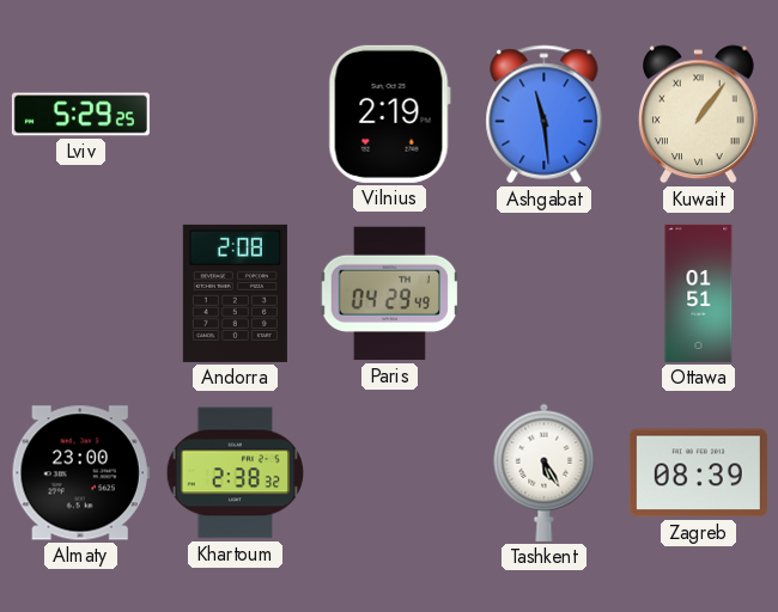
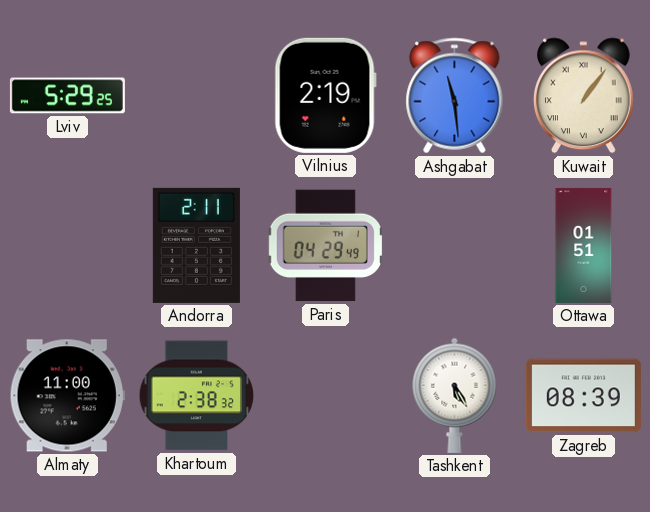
Andorra: 2:08 -> 2:11 (196, 245)
Almaty: 23:00 -> 11:00 (67, 396)
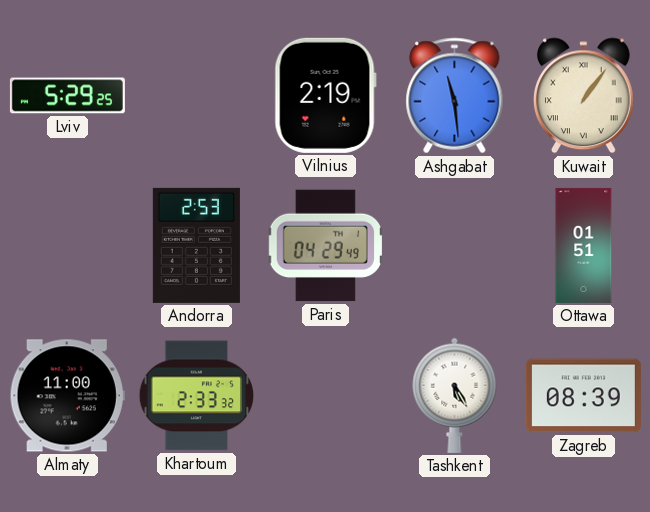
Andorra: 2:11 -> 2:53 (196, 245)
Khartoum: 2:38 -> 2:33 (197, 396)
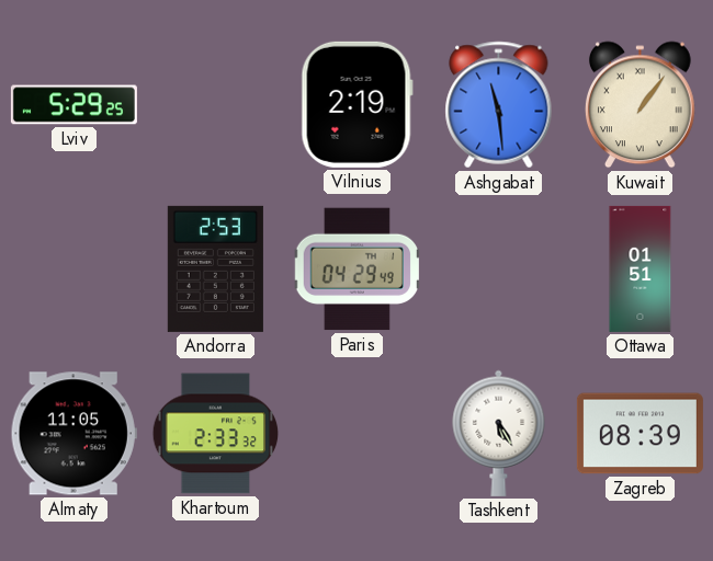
Almaty: 11:00 -> 11:05 (73, 434)
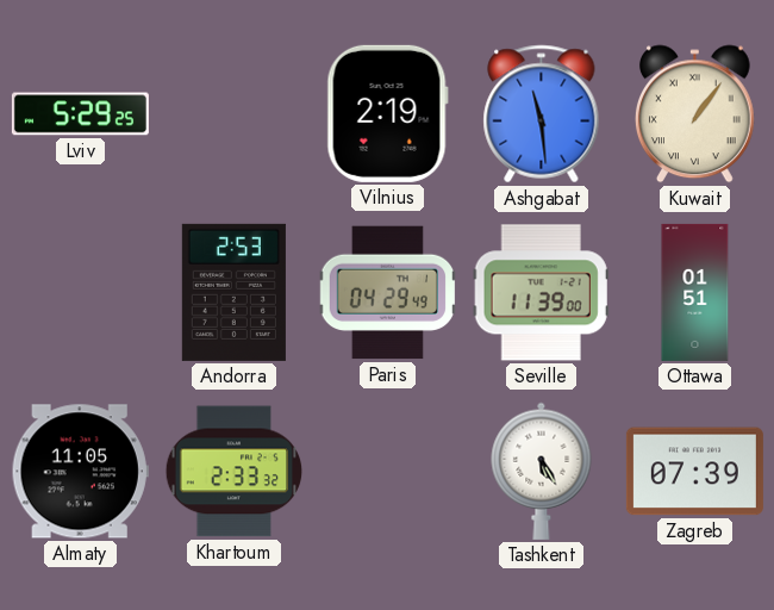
Seville: none -> 11:39 (541, 293)
Zagreb: 08:39 -> 07:39 (694, 472)
